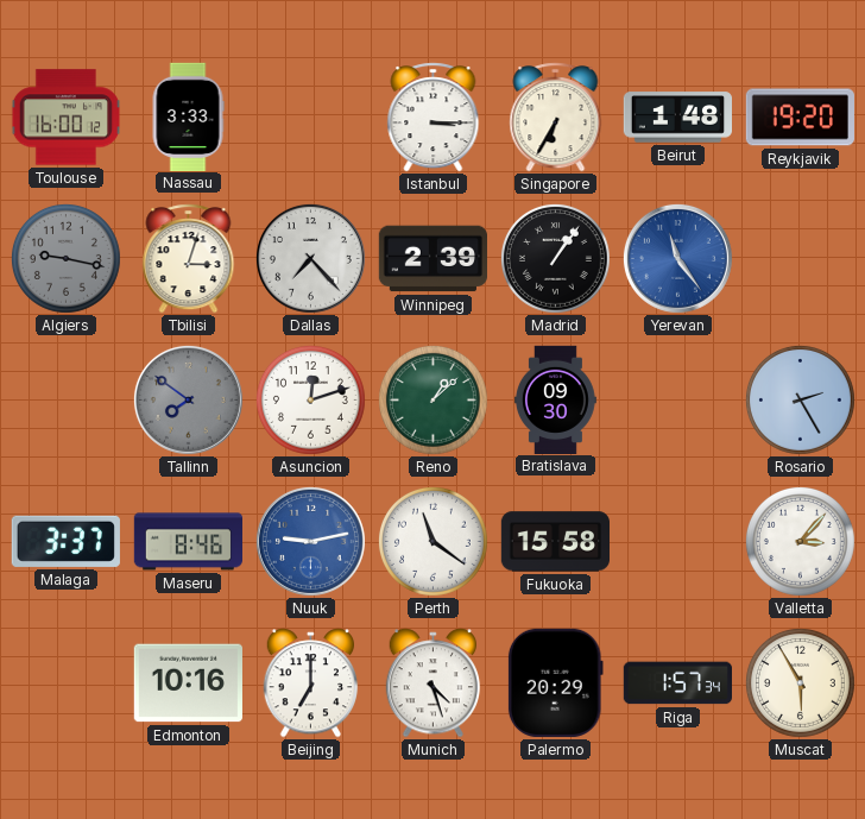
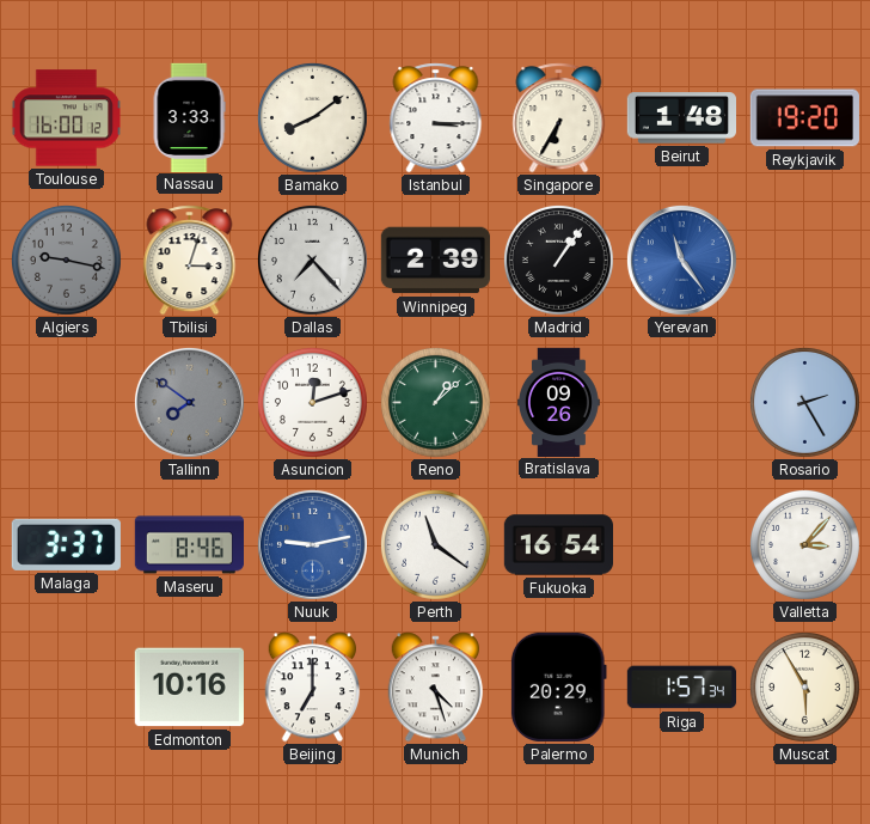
Bamako: none -> 8:09 (312, 117)
Bratislava: 09:30 -> 09:26 (558, 402)
Fukuoka: 15:58 -> 16:54 (558, 545)
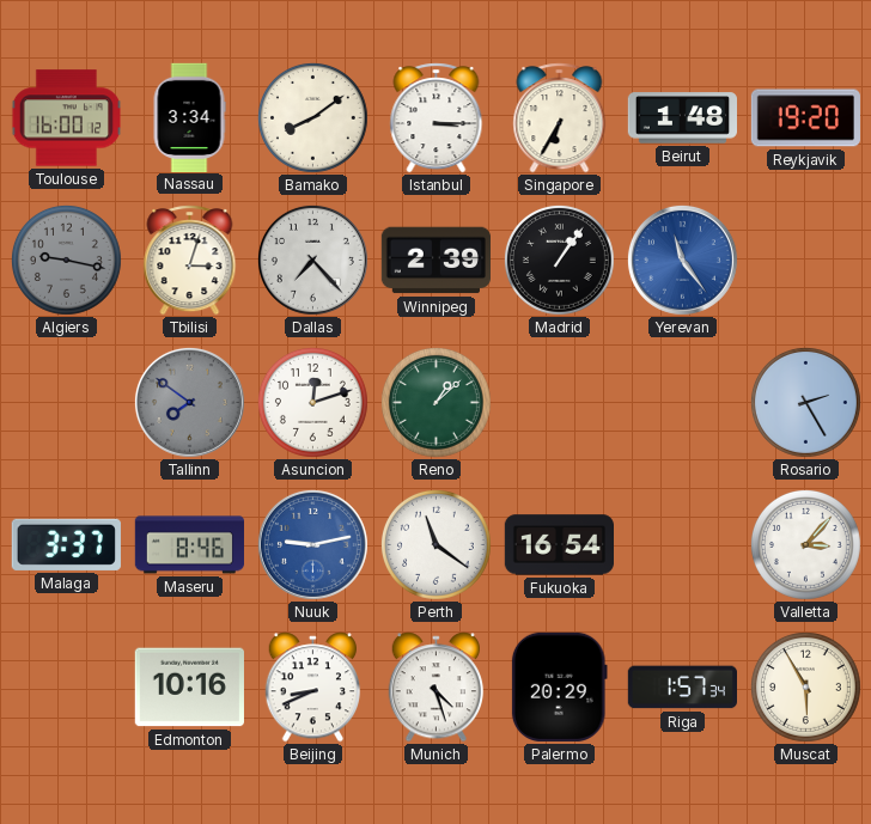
Nassau: 3:33 -> 3:34 (189, 117)
Bratislava: 09:26 -> none (558, 402)
Beijing: 7:00 -> 8:41 (313, 688)
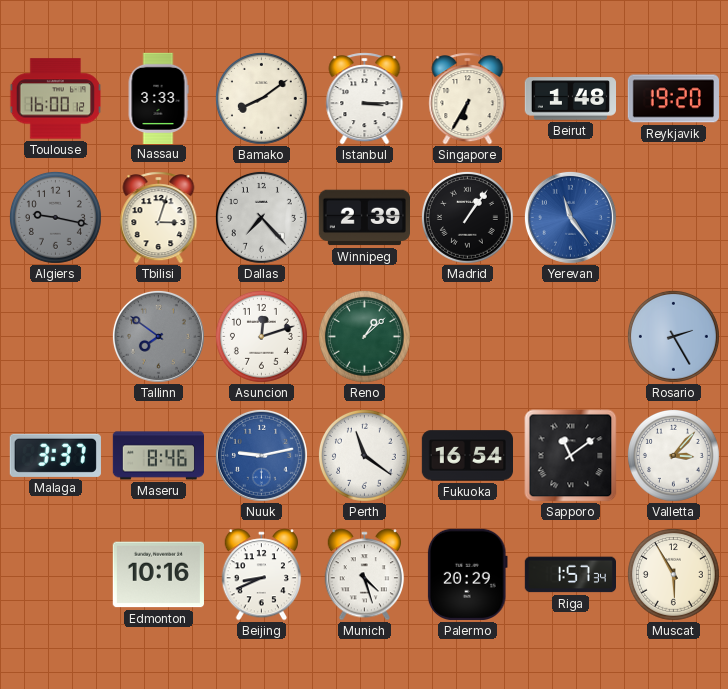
Nassau: 3:34 -> 3:33 (158, 98)
Sapporo: none -> 11:09 (571, 456)
